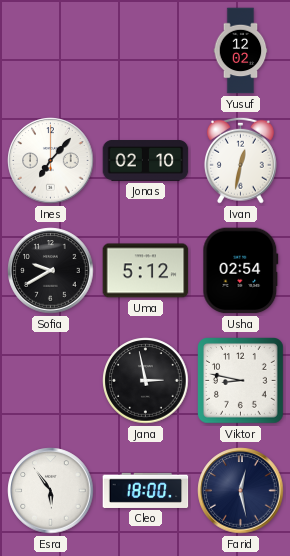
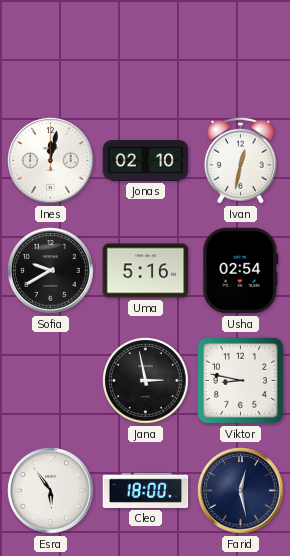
Yusuf: 12:02 -> none (241, 51)
Ines: 7:07 -> 12:02 (51, 161)
Uma: 5:12 -> 5:16 (146, 271)
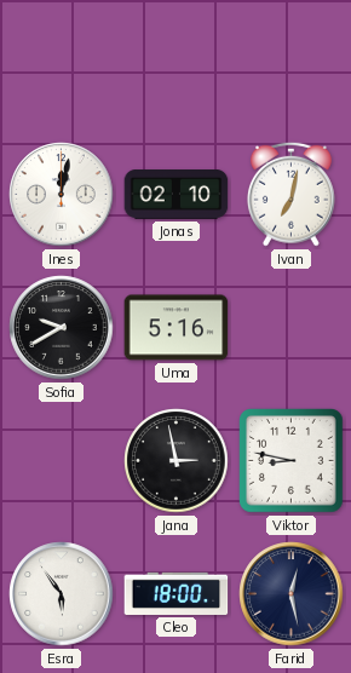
Ivan: 12:32 -> 7:02 (290, 194)
Usha: 02:54 -> none (241, 271)
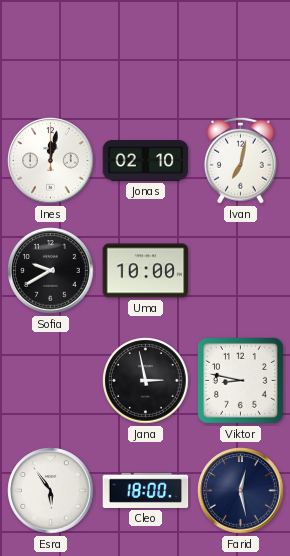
Uma: 5:16 -> 10:00 (146, 271)
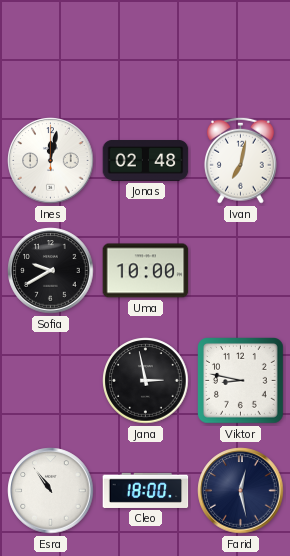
Jonas: 02:10 -> 02:48 (146, 161)
Esra: 5:54 -> 10:54 (51, 491)
